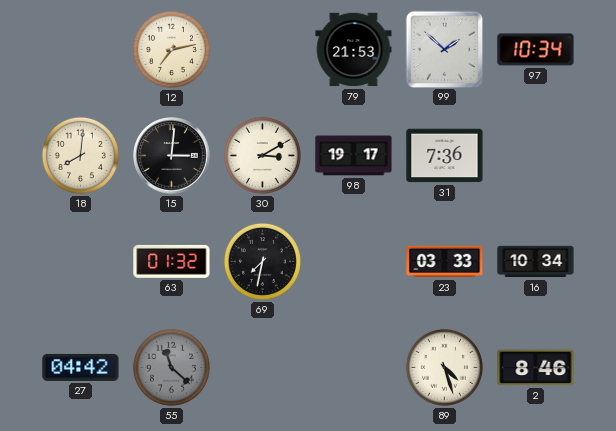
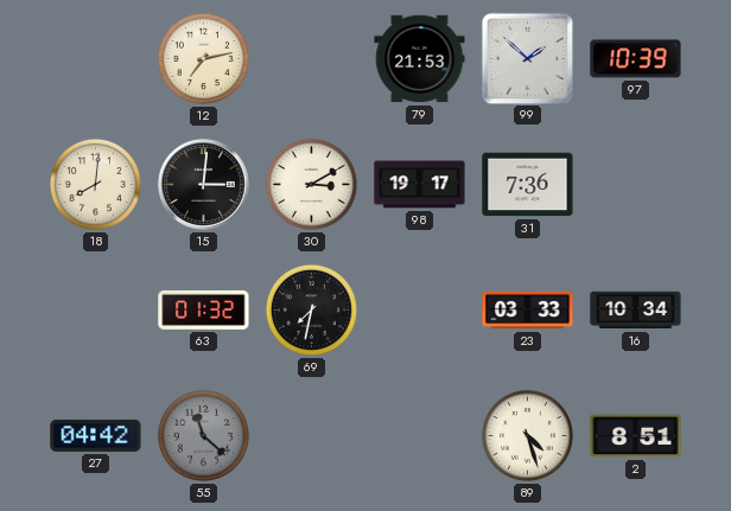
97: 10:34 -> 10:39 (636, 59)
2: 8:46 -> 8:51 (636, 436)
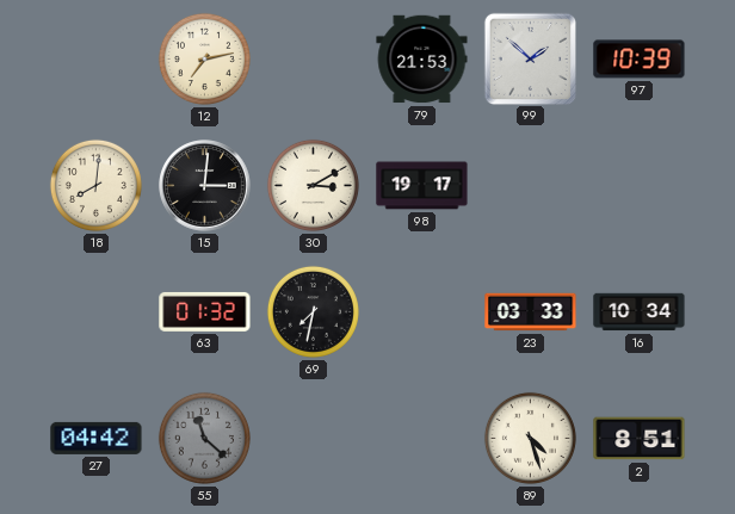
31: 7:36 -> none (528, 185)
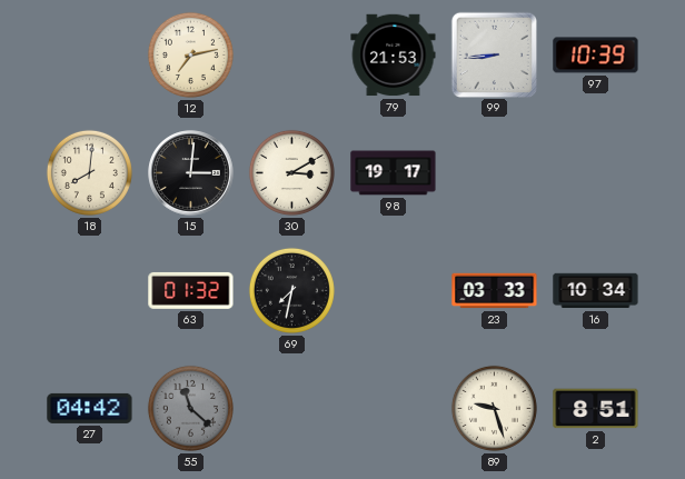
99: 1:52 -> 8:44 (494, 54)
89: 4:27 -> 9:27 (494, 408)
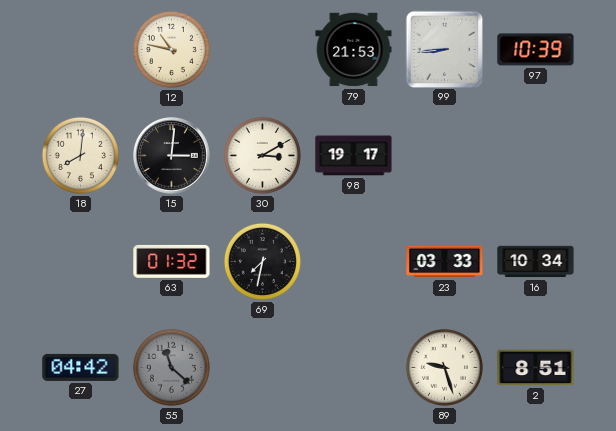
12: 7:13 -> 10:47 (171, 49)
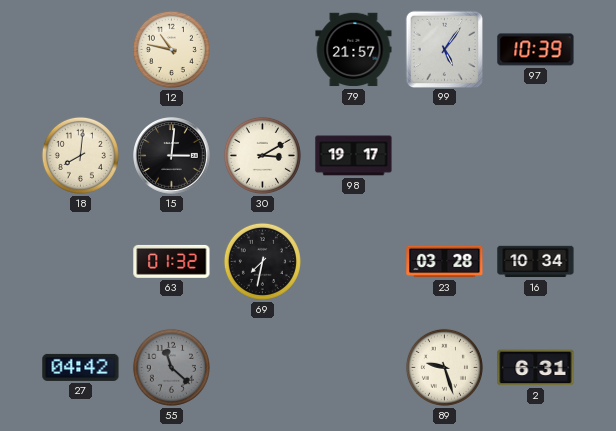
79: 21:53 -> 21:57 (354, 50)
99: 8:44 -> 5:06 (444, 49)
23: 03:33 -> 03:28 (445, 262)
2: 8:51 -> 6:31 (536, 368)
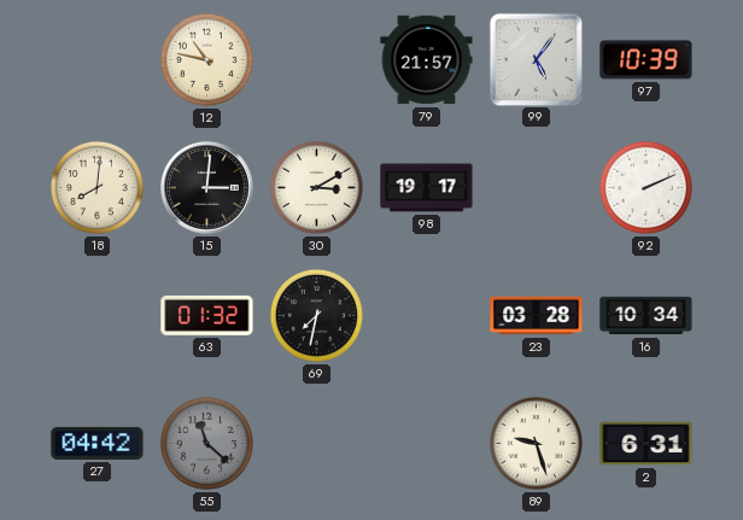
92: none -> 2:11 (645, 187)
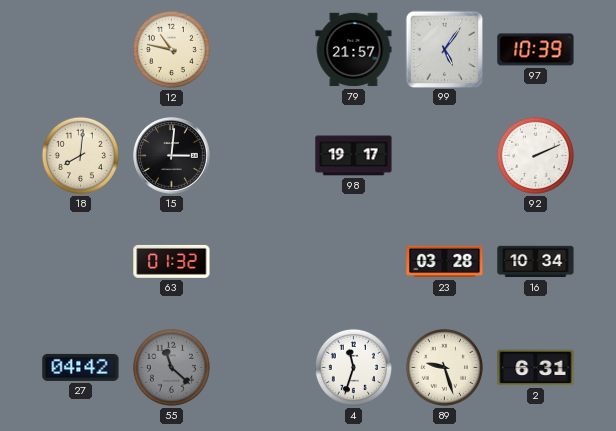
30: 3:10 -> none (316, 187)
69: 7:32 -> none (316, 315)
4: none -> 11:33 (353, 367)
